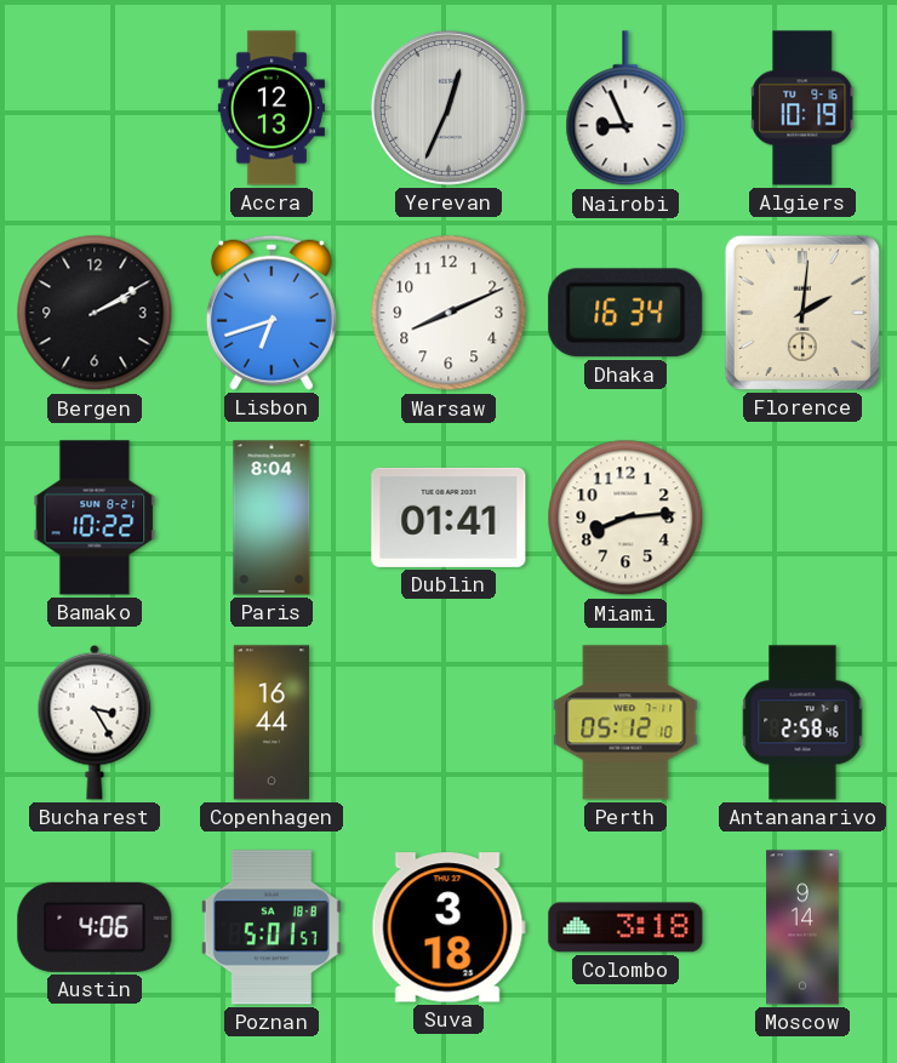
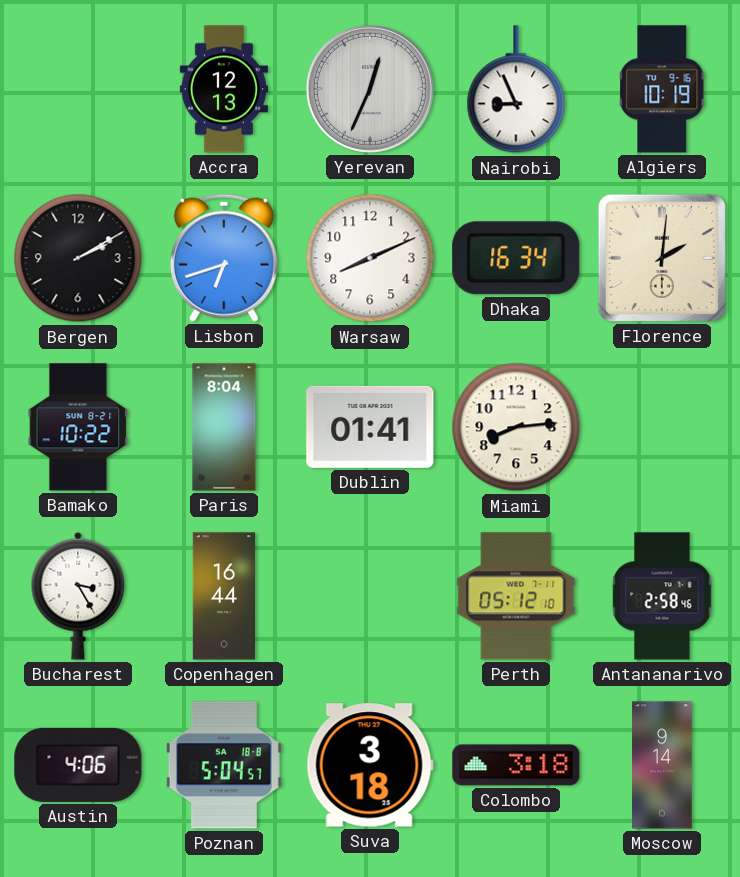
Poznan: 5:01 -> 5:04 (224, 765)
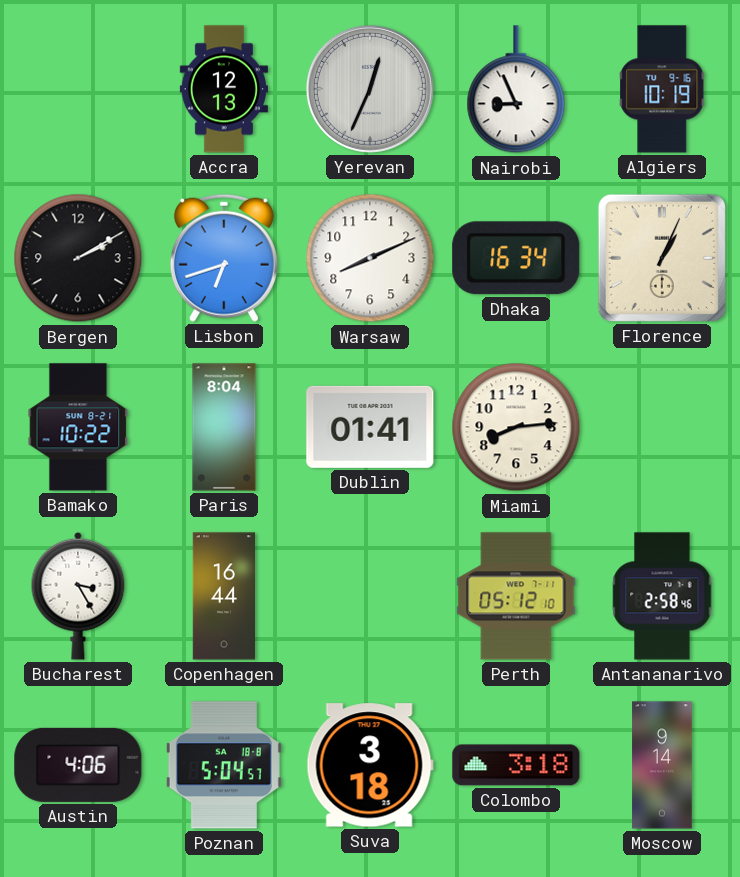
Florence: 2:01 -> 1:04 (662, 258)
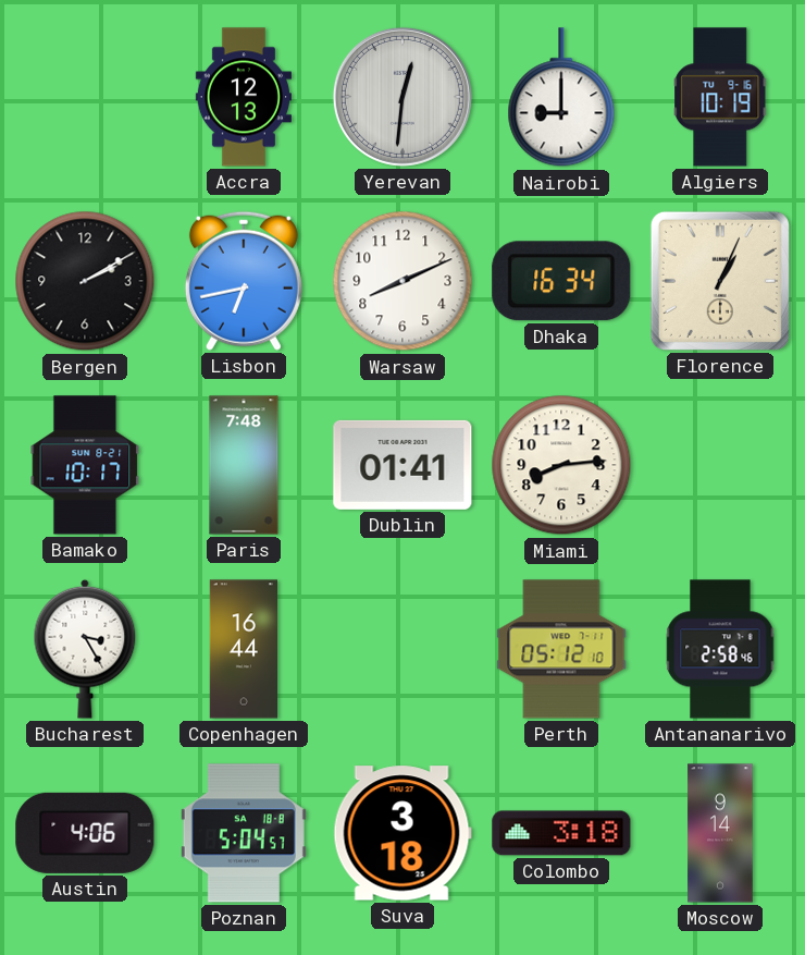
Yerevan: 12:34 -> 12:31 (403, 97)
Nairobi: 8:56 -> 9:00 (561, 98)
Lisbon: 6:42 -> 6:43 (244, 281)
Bamako: 10:22 -> 10:17 (85, 465)
Paris: 8:04 -> 7:48 (244, 465)
